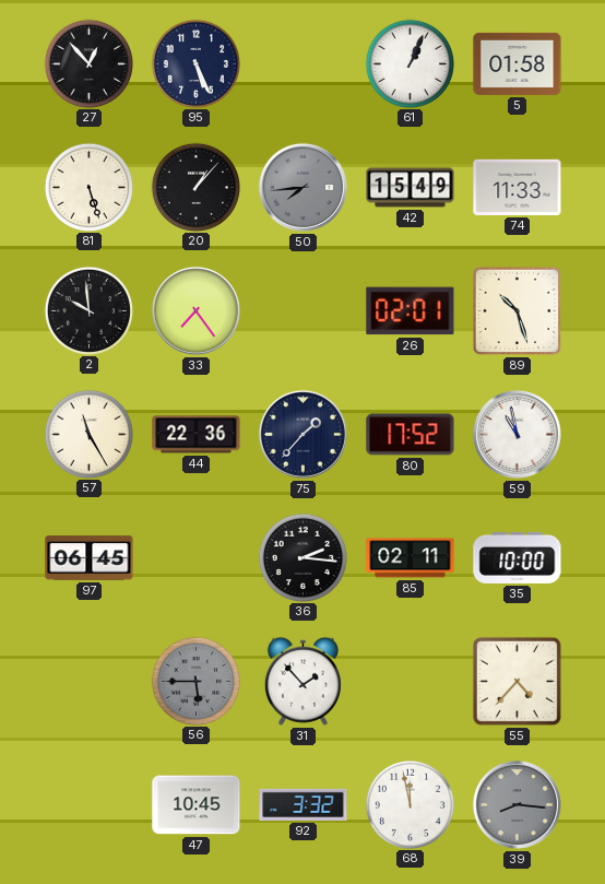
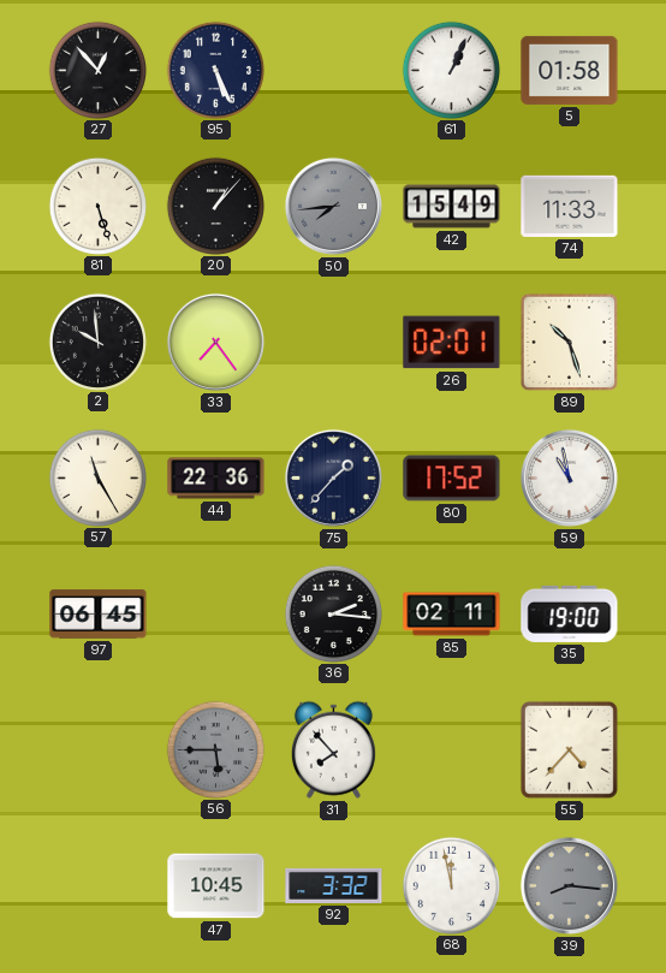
35: 10:00 -> 19:00 (570, 613)
31: 1:53 -> 7:53 (333, 749)
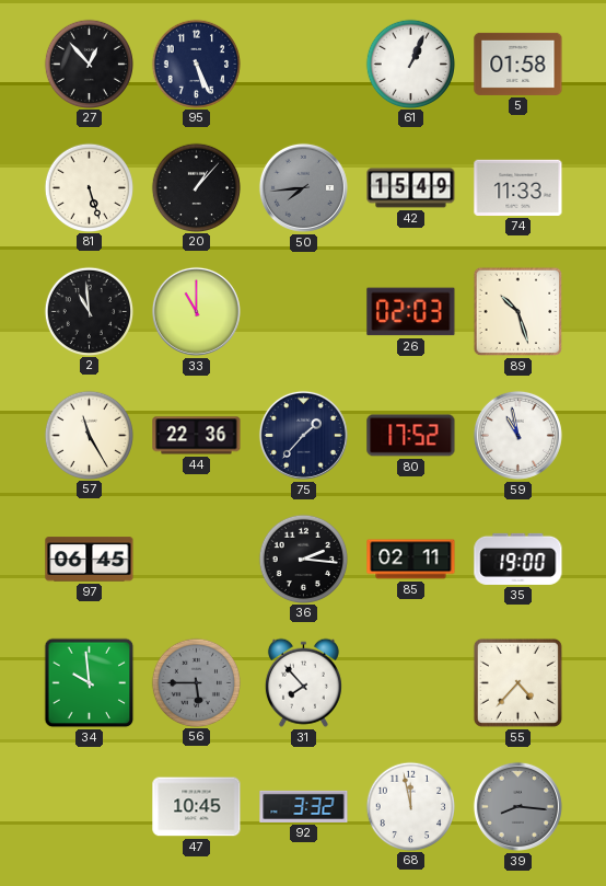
2: 9:59 -> 10:59 (89, 311)
33: 7:24 -> 11:00 (196, 311)
26: 02:01 -> 02:03 (411, 312)
34: none -> 9:59 (90, 683)
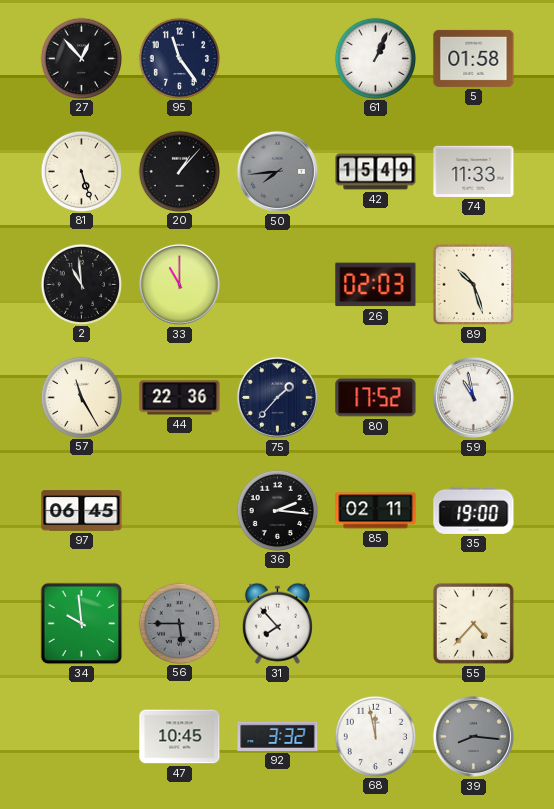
95: 5:26 -> 11:24 (179, 58)
